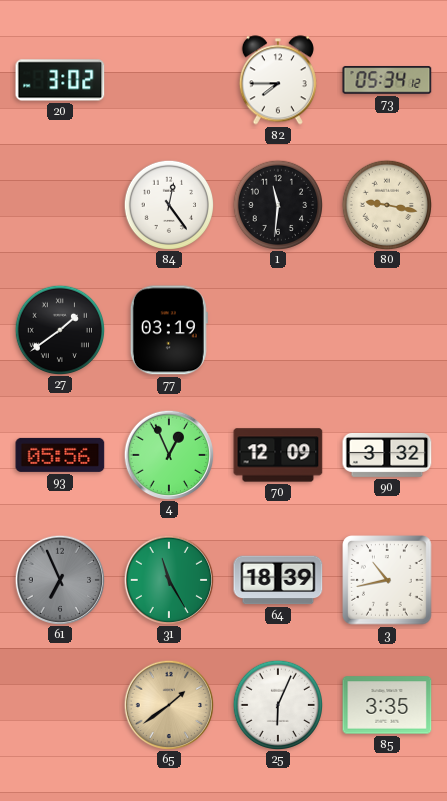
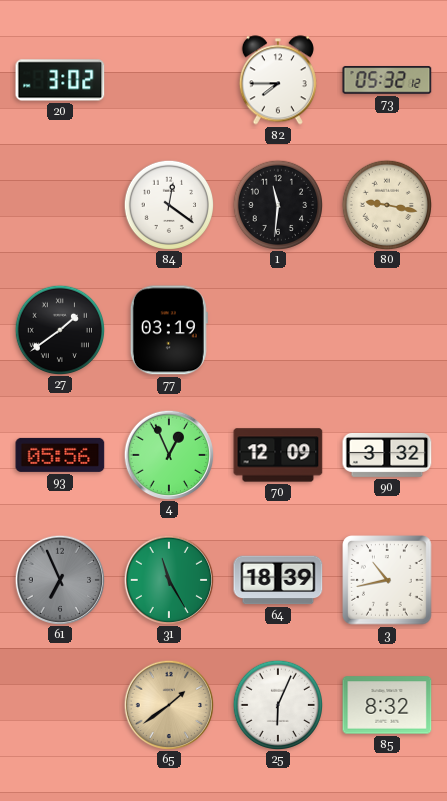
73: 05:34 -> 05:32 (387, 80)
84: 12:24 -> 12:21 (168, 204)
85: 3:35 -> 8:32 (387, 705)
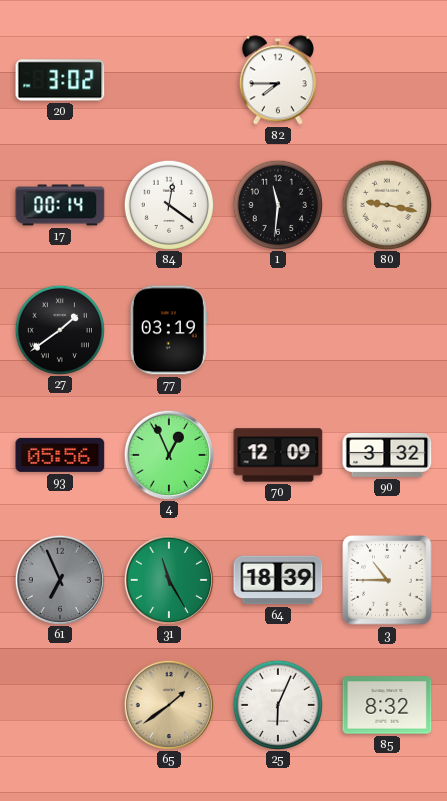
73: 05:32 -> none (387, 80)
17: none -> 00:14 (60, 205)
3: 10:43 -> 10:45 (387, 580)
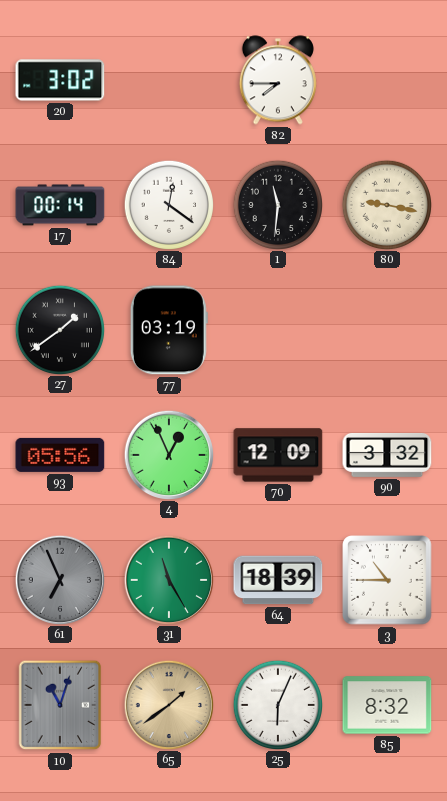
10: none -> 11:03 (60, 705)
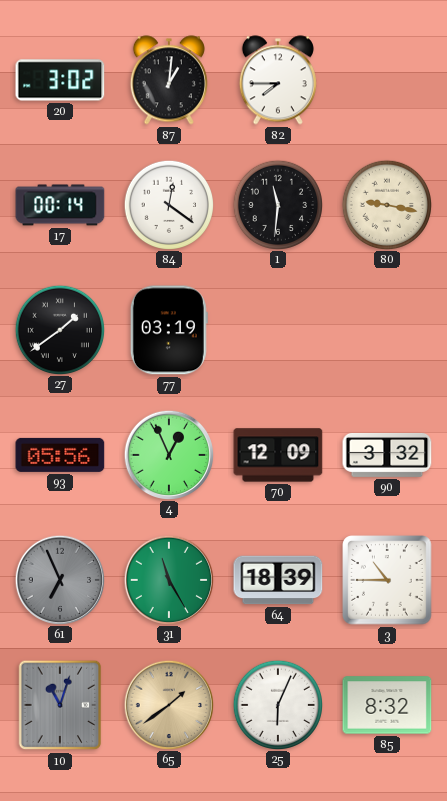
87: none -> 1:01 (169, 80)
